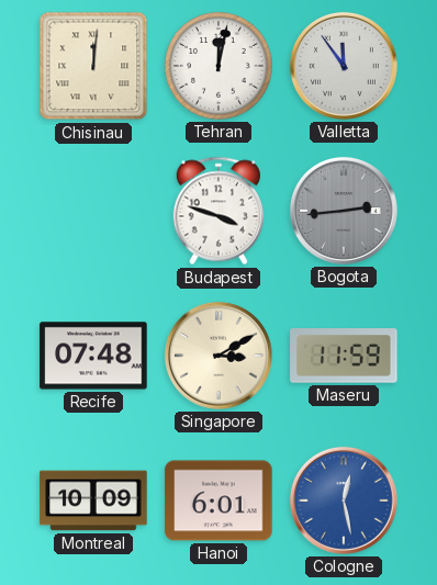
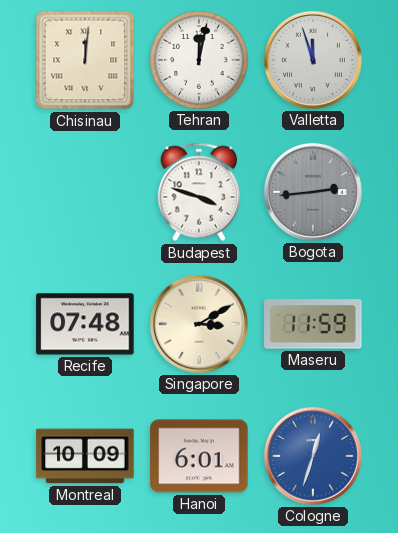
Valletta: 11:54 -> 11:57 (313, 60)
Cologne: 12:28 -> 12:33 (313, 456)
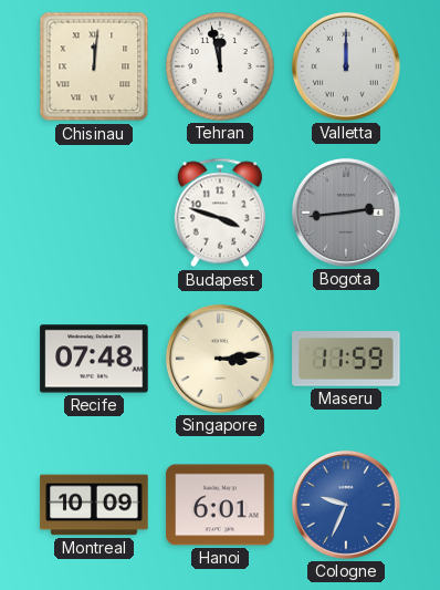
Tehran: 12:02 -> 11:58 (220, 66)
Valletta: 11:57 -> 12:00 (346, 66)
Singapore: 3:10 -> 3:14 (220, 359)
Cologne: 12:33 -> 9:34 (346, 505)
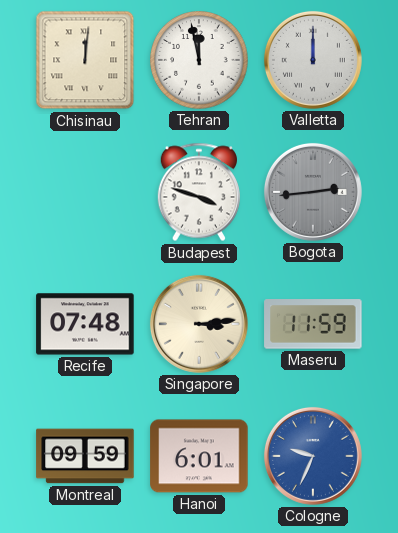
Montreal: 10:09 -> 09:59 (85, 456)
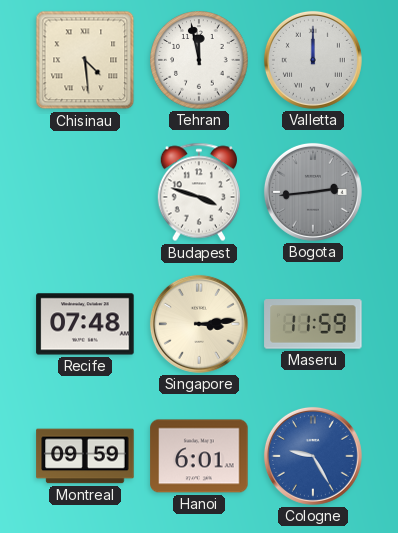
Chisinau: 12:01 -> 4:29 (85, 60)
Cologne: 9:34 -> 9:25 (313, 456)
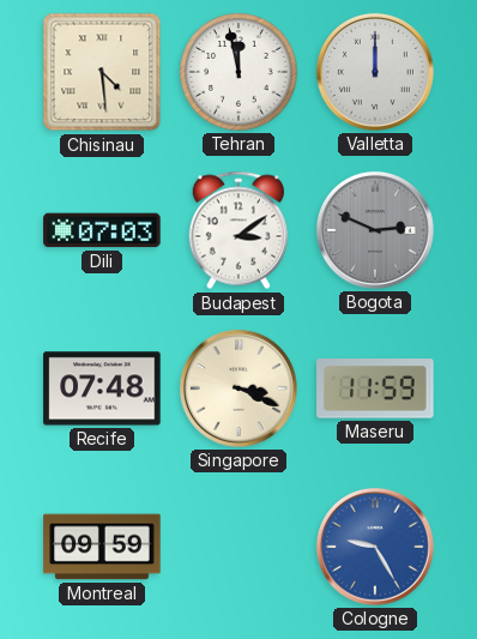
Dili: none -> 07:03 (102, 230)
Budapest: 3:48 -> 3:09 (238, 230)
Bogota: 2:44 -> 2:49 (375, 230)
Singapore: 3:14 -> 3:19 (238, 388)
Hanoi: 6:01 -> none (199, 456)
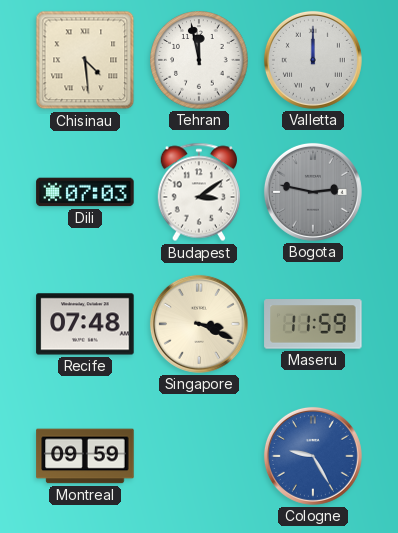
Bogota: 2:49 -> 2:47 (313, 192)
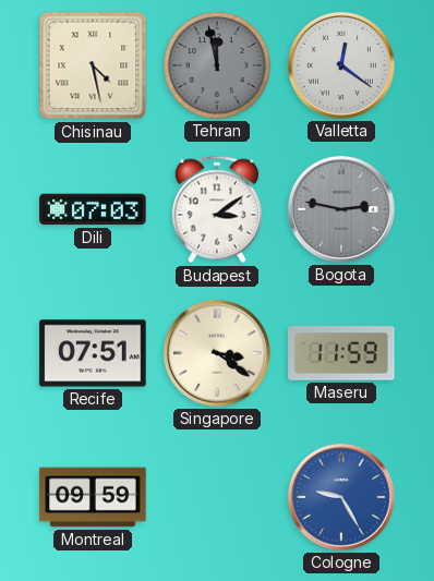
Chisinau: 4:29 -> 4:28 (93, 65)
Tehran dial: white -> grey (217, 65)
Valletta: 12:00 -> 12:21 (341, 65)
Recife: 07:48 -> 07:51 (93, 353)
Singapore: 3:19 -> 3:21 (217, 353)
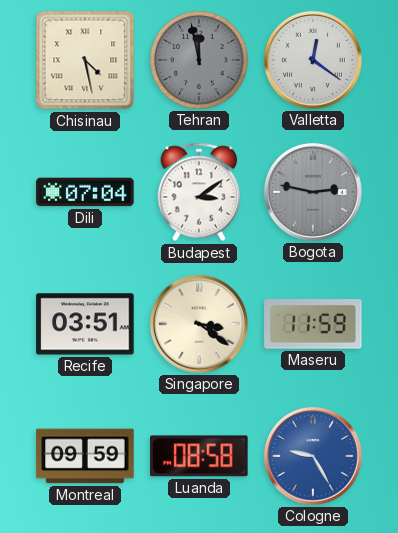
Dili: 07:03 -> 07:04 (85, 192)
Recife: 07:51 -> 03:51 (85, 324)
Luanda: none -> 08:58 (199, 456)
